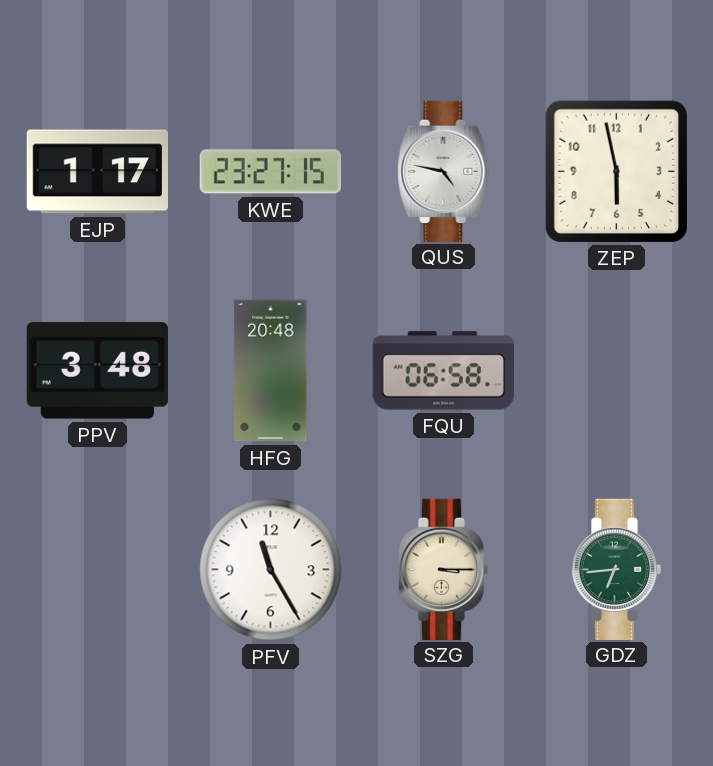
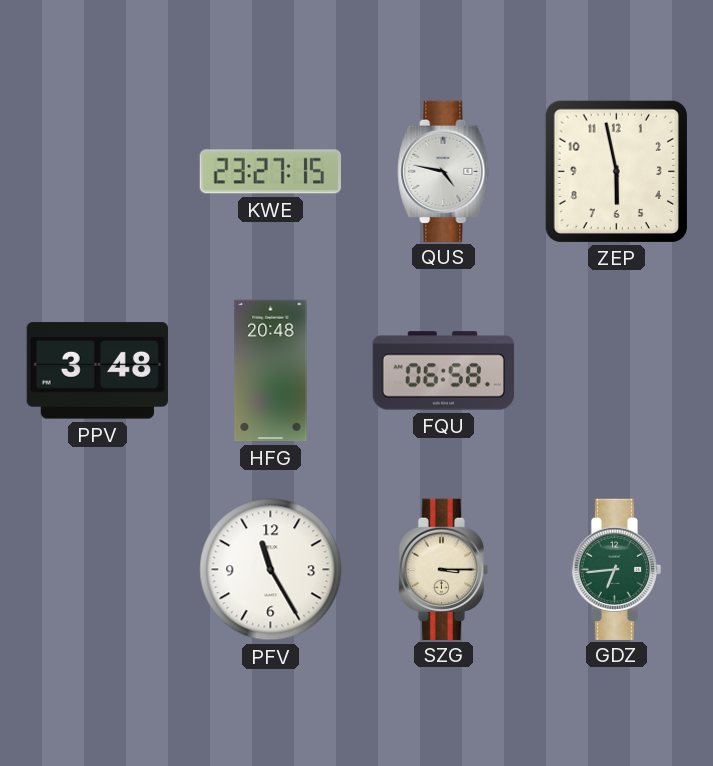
EJP: 1:17 -> none (97, 172)
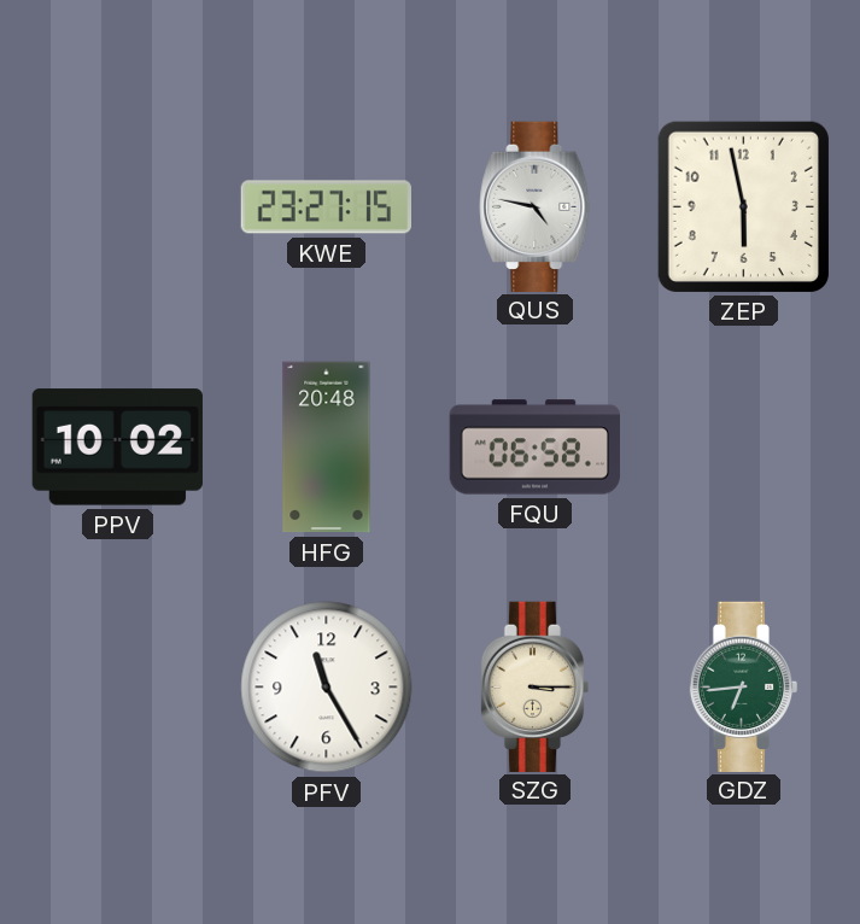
PPV: 3:48 -> 10:02 (117, 448)
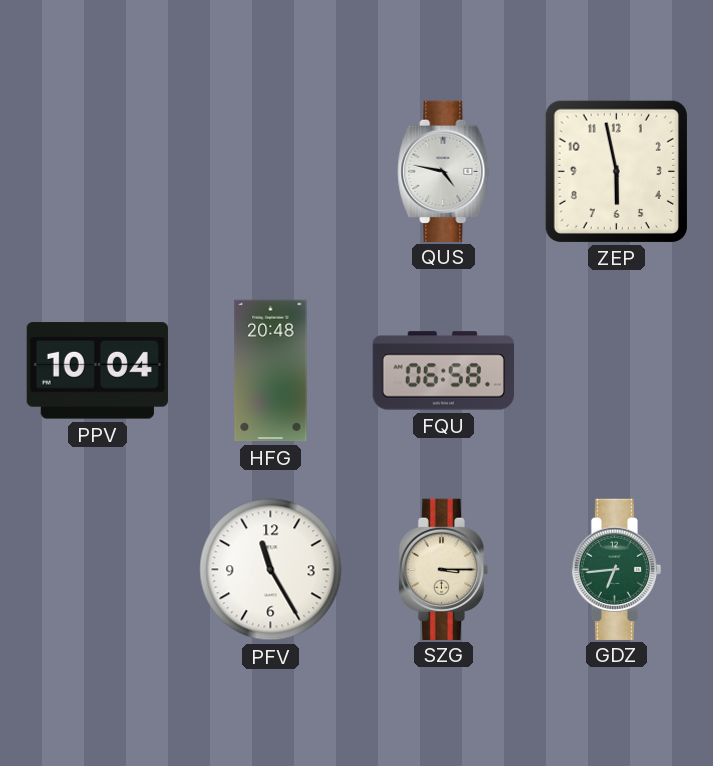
KWE: 23:27 -> none (326, 207)
PPV: 10:02 -> 10:04 (97, 371)
